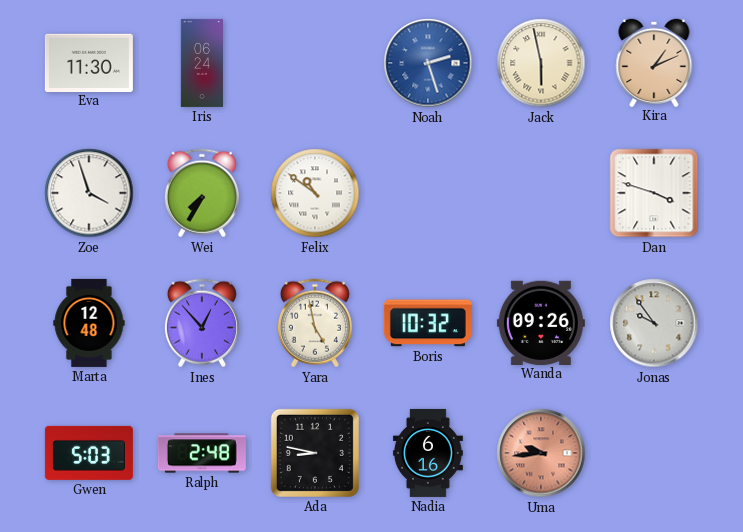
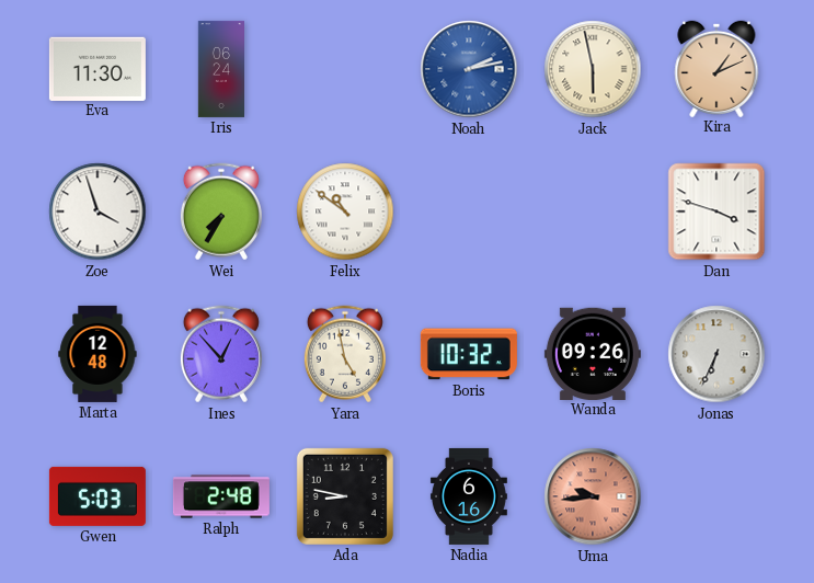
Noah: 2:27 -> 2:13 (469, 69)
Jonas: 9:54 -> 6:34 (716, 354)
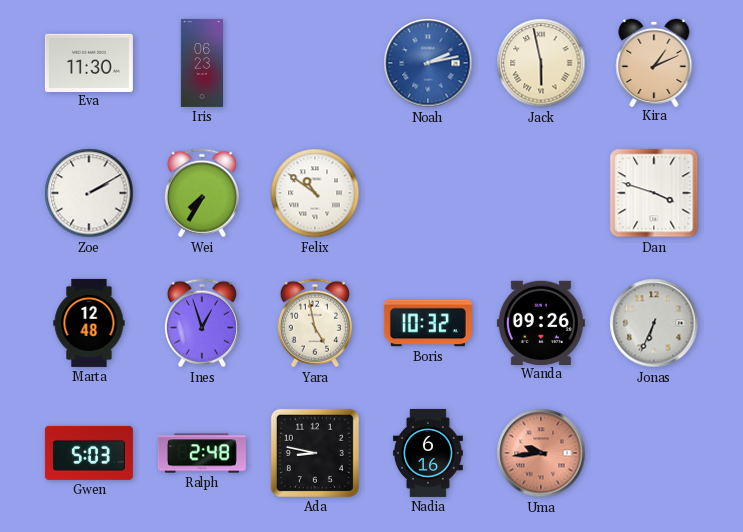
Iris: 06:24 -> 06:23 (202, 63)
Zoe: 3:57 -> 2:10 (89, 193)
Ines: 12:53 -> 12:57 (202, 323)
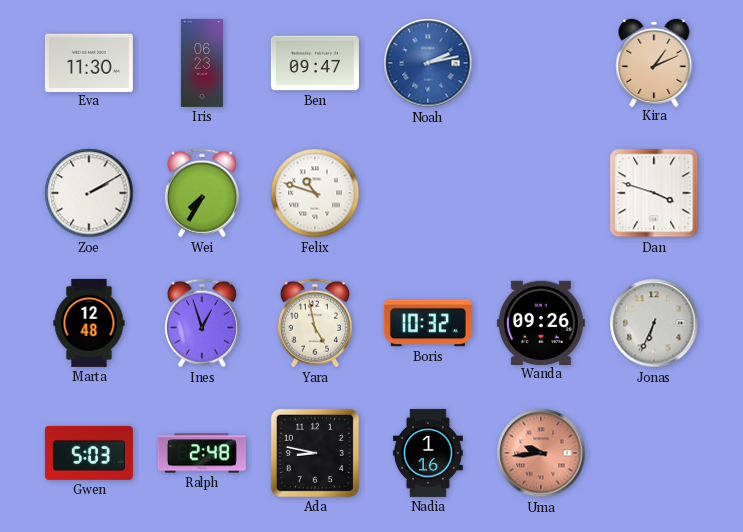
Ben: none -> 09:47 (315, 63)
Jack: 5:58 -> none (541, 63)
Felix: 10:51 -> 10:48 (315, 193)
Nadia: 6:16 -> 1:16 (428, 453)
